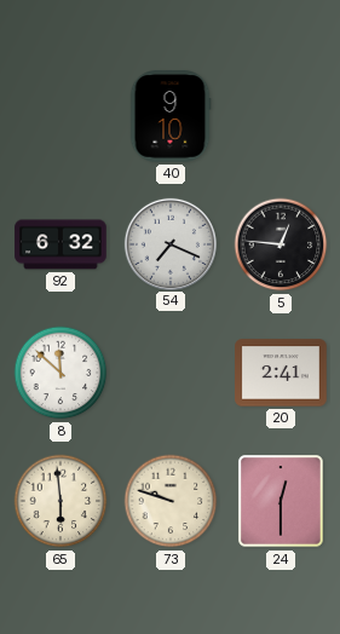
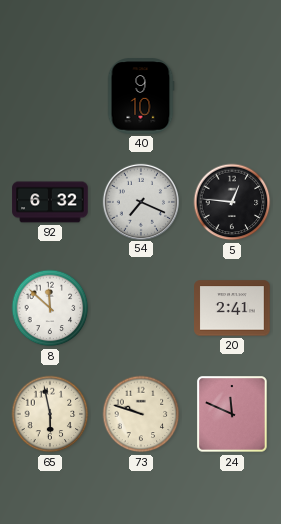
65: 5:59 -> 5:58 (50, 414)
24: 12:30 -> 11:49 (232, 414)
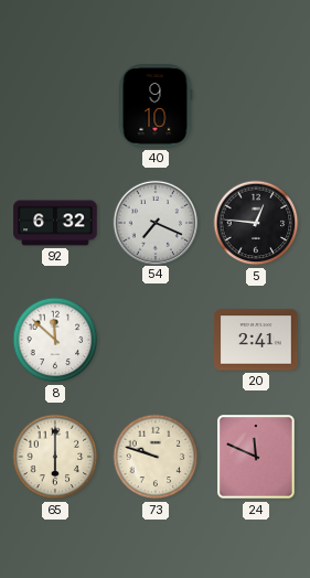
65: 5:58 -> 6:00 (55, 457)
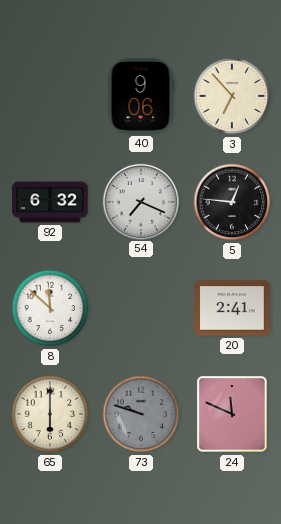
40: 9:10 -> 9:06 (141, 96)
3: none -> 6:53 (232, 96)
73 dial: cream -> grey (141, 414)
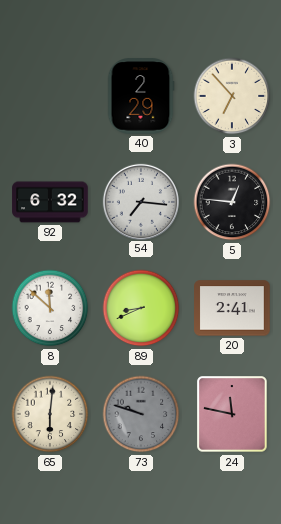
40: 9:06 -> 2:29 (141, 96)
54: 7:19 -> 7:16 (140, 201)
89: none -> 8:41 (141, 308)
65: 6:00 -> 6:01 (50, 414)
24: 11:49 -> 11:47 (232, 414)
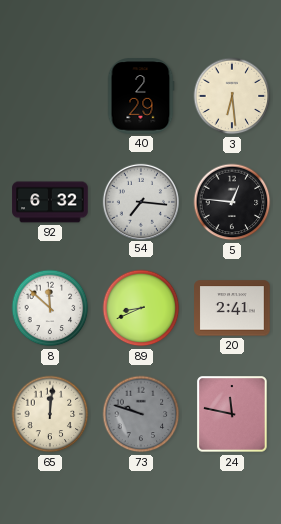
3: 6:53 -> 6:29 (232, 96)
65: 6:01 -> 12:01 (50, 414)
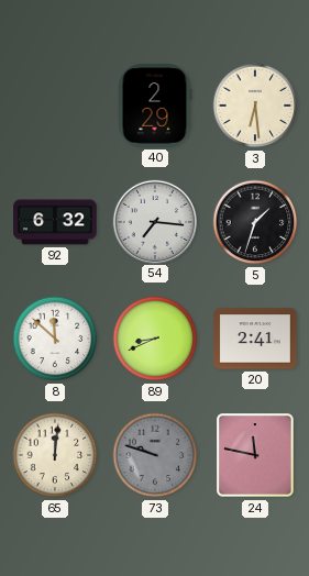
5: 12:46 -> 1:33 (255, 222)
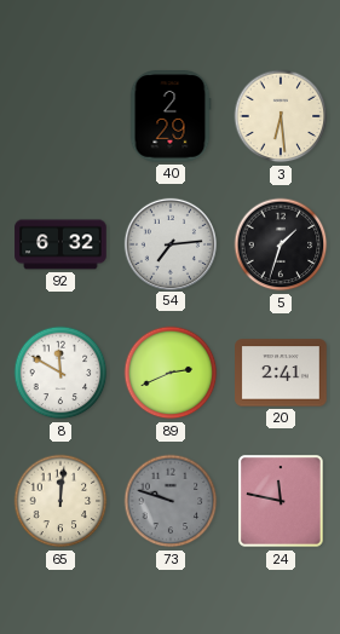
54: 7:16 -> 7:14 (169, 243)
8: 11:52 -> 11:50 (60, 373)
89: 8:41 -> 2:41 (171, 373)
